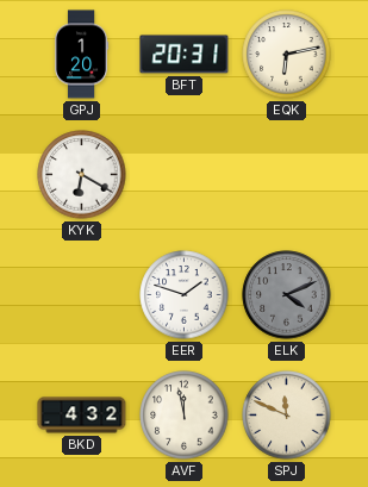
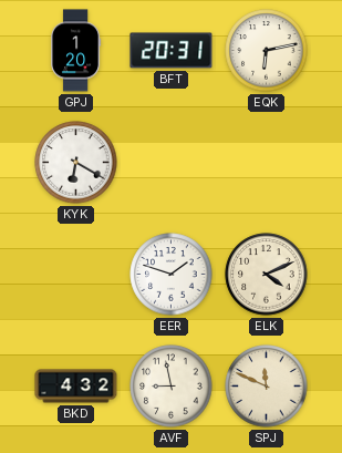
ELK dial: grey -> cream (267, 275)
AVF: 11:58 -> 8:58 (172, 387)
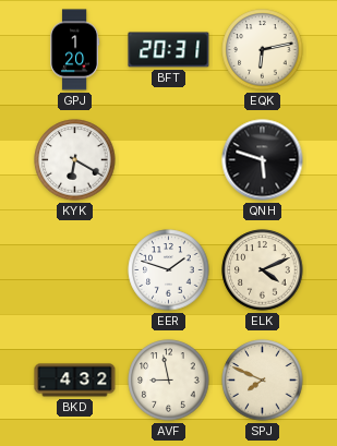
QNH: none -> 5:48 (263, 160)
SPJ: 11:49 -> 7:49 (263, 381)
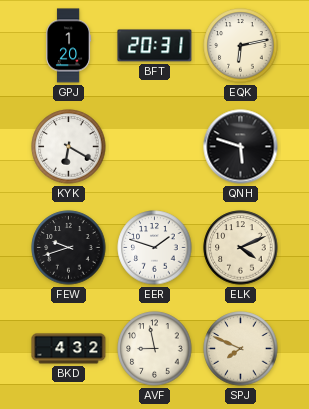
FEW: none -> 9:42 (69, 248)
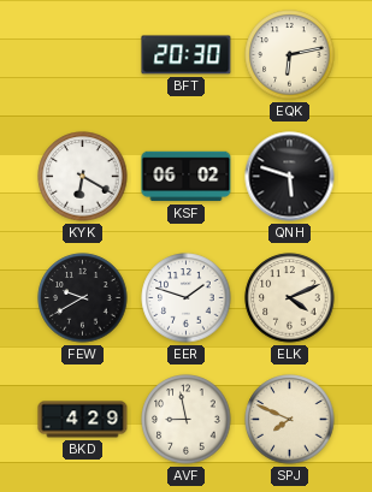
GPJ: 1:20 -> none (69, 46)
BFT: 20:31 -> 20:30 (187, 55)
KSF: none -> 06:02 (187, 177)
FEW: 9:42 -> 9:40 (83, 298)
BKD: 4:32 -> 4:29 (83, 420)
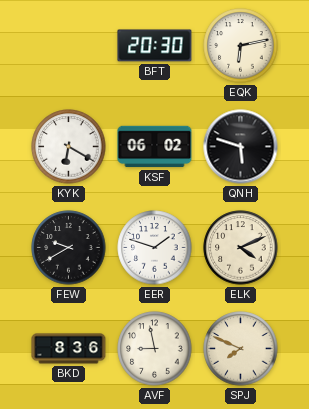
BKD: 4:29 -> 8:36 (69, 349)
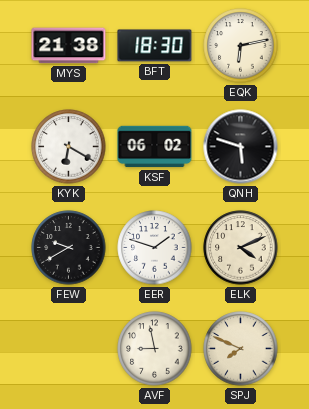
MYS: none -> 21:38 (69, 46)
BFT: 20:30 -> 18:30 (155, 46)
BKD: 8:36 -> none (69, 349)
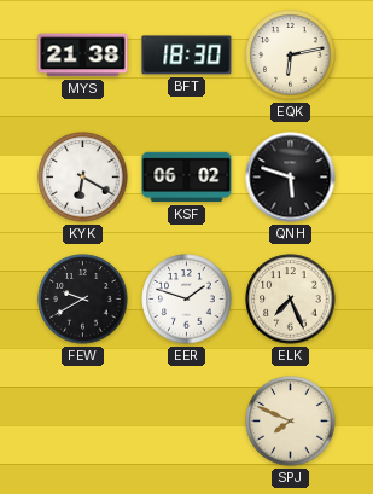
ELK: 4:11 -> 7:26 (291, 300)
AVF: 8:58 -> none (155, 349)
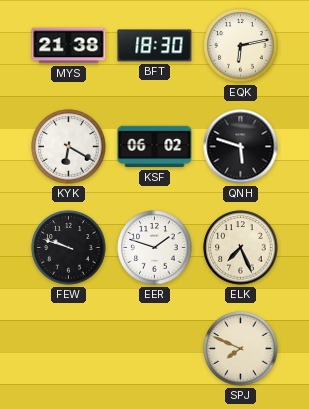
FEW: 9:40 -> 9:48 (69, 248)
